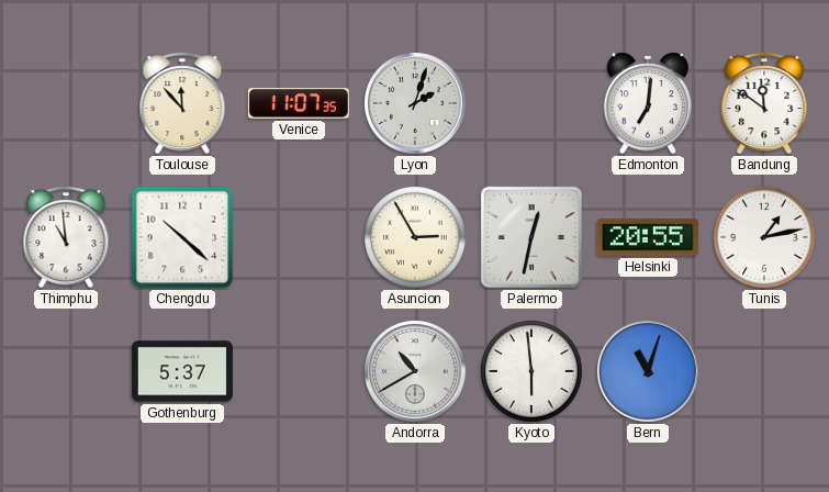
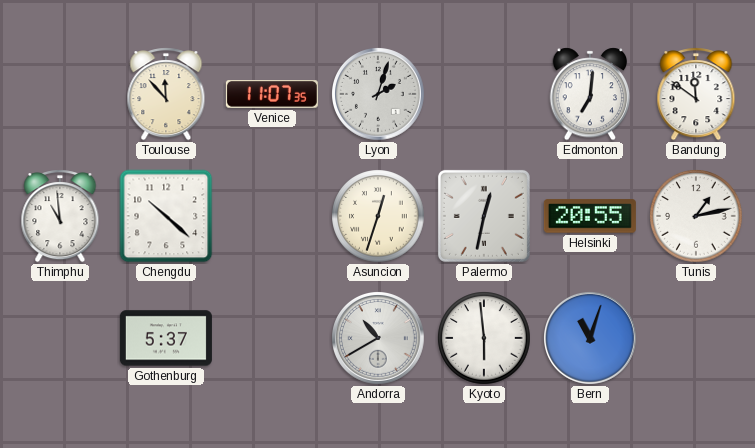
Asuncion: 2:55 -> 12:33 (378, 216)
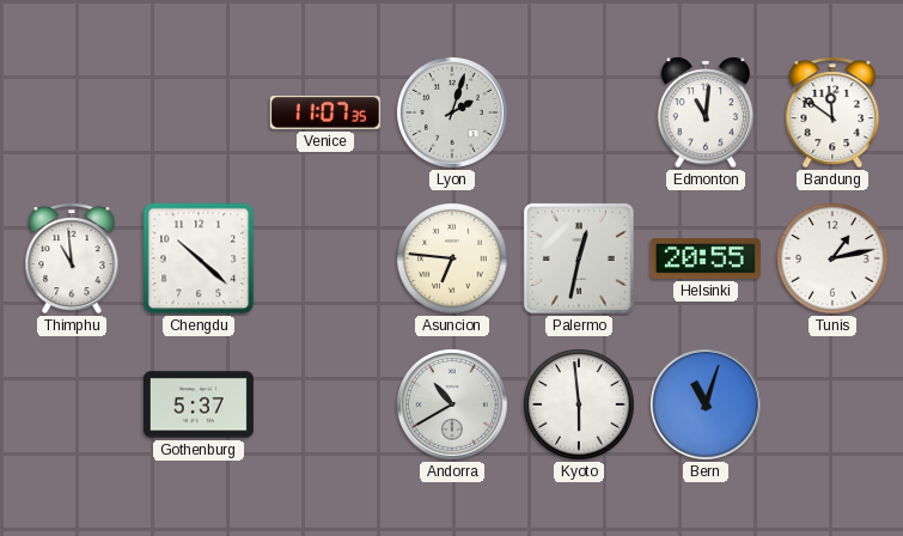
Toulouse: 11:53 -> none (166, 94)
Edmonton: 7:01 -> 11:01 (706, 112)
Asuncion: 12:33 -> 6:46 (452, 258)
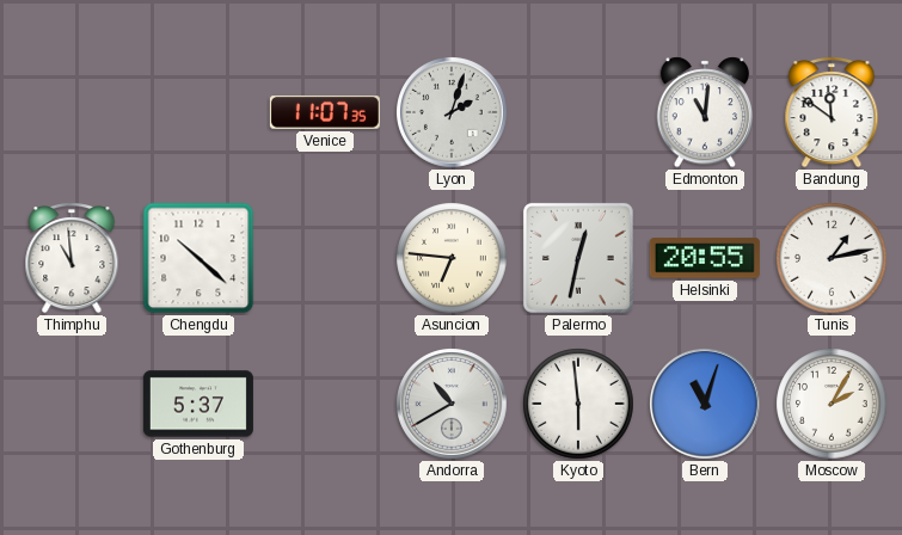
Moscow: none -> 2:05 (832, 404)
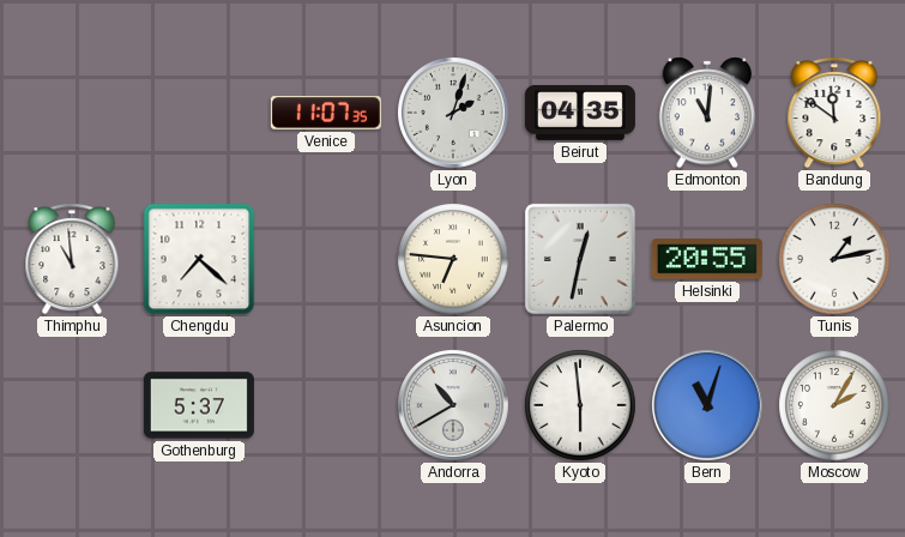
Beirut: none -> 04:35 (580, 113)
Chengdu: 10:22 -> 7:22 (199, 259)
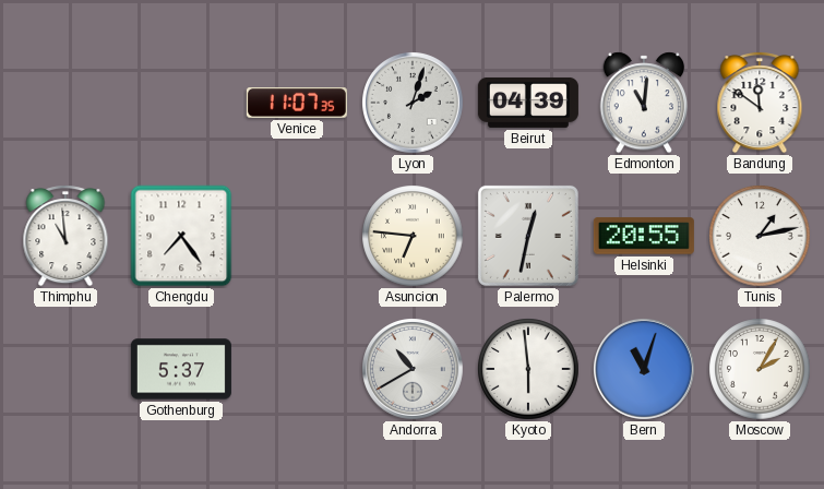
Beirut: 04:35 -> 04:39 (528, 103)
Chengdu: 7:22 -> 7:24 (181, 236)
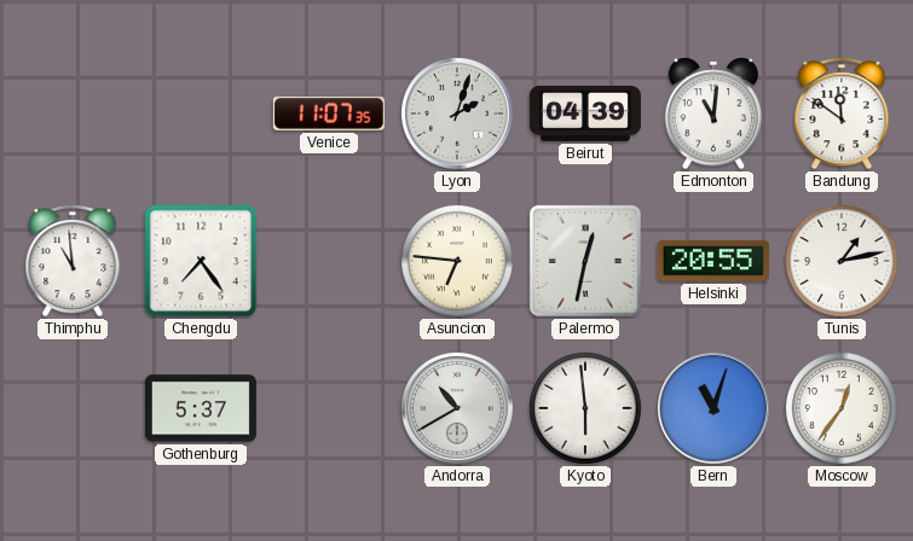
Moscow: 2:05 -> 12:36 (842, 408)
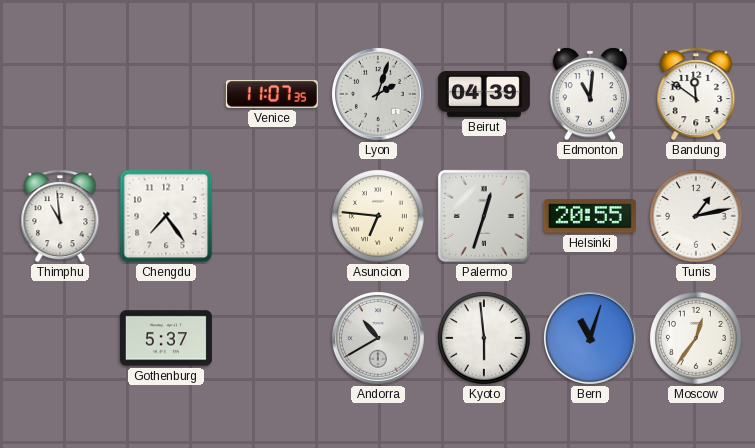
Palermo: 12:32 -> 12:33 (484, 216)
